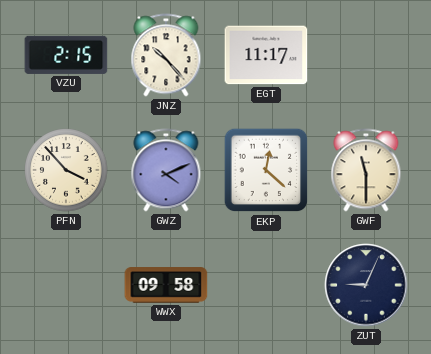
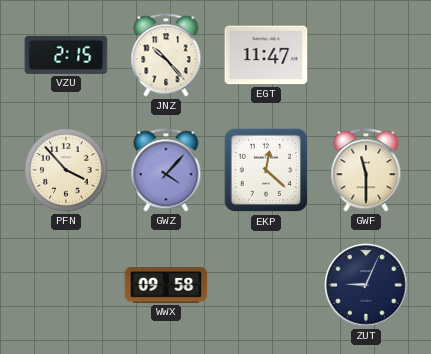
EGT: 11:17 -> 11:47 (266, 55)
GWZ: 4:11 -> 4:07 (166, 170)
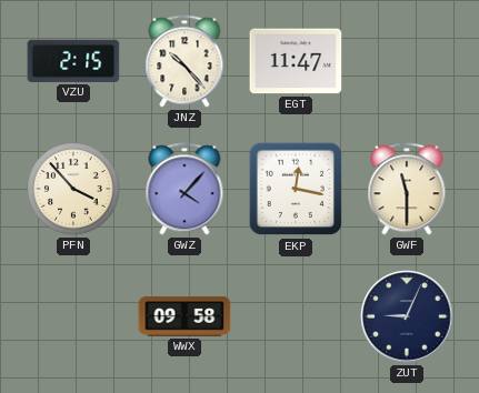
EKP: 12:22 -> 12:17 (296, 189)
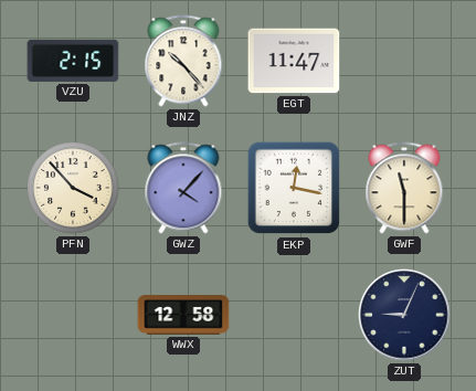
WWX: 09:58 -> 12:58 (183, 315)
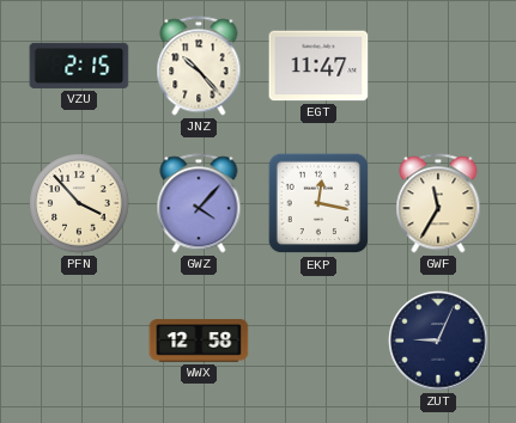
GWF: 11:30 -> 11:35 (438, 203)
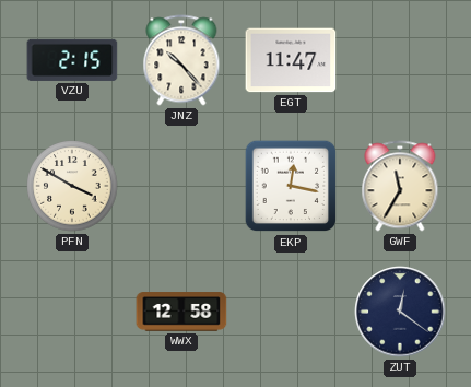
PFN: 3:53 -> 3:50 (72, 186)
GWZ: 4:07 -> none (199, 203)
ZUT: 9:04 -> 12:21 (400, 312)
